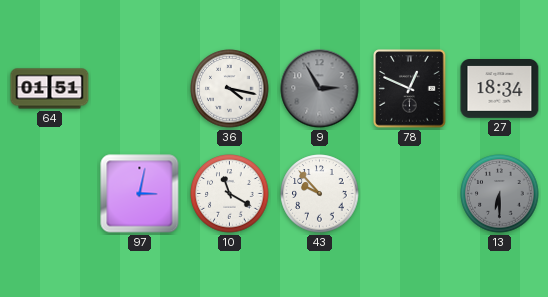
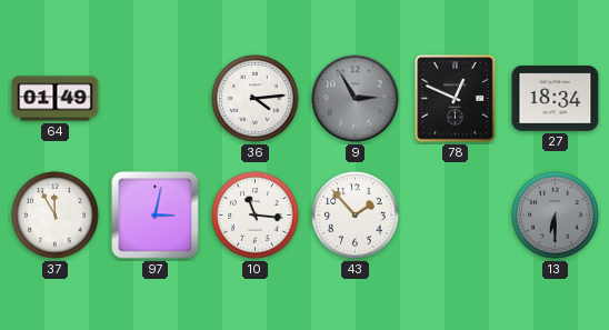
64: 01:51 -> 01:49 (56, 99)
36: 4:17 -> 4:14 (256, 99)
37: none -> 11:55 (56, 216)
10: 11:20 -> 11:16 (256, 216)
43: 9:53 -> 1:53 (356, 216)
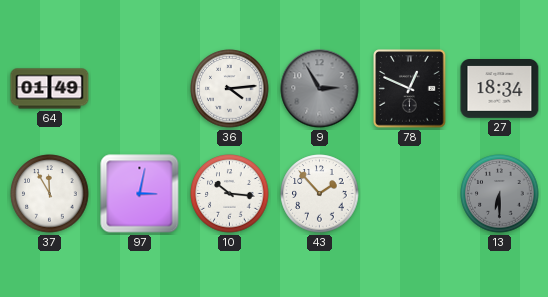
10: 11:16 -> 10:16 (230, 194)
